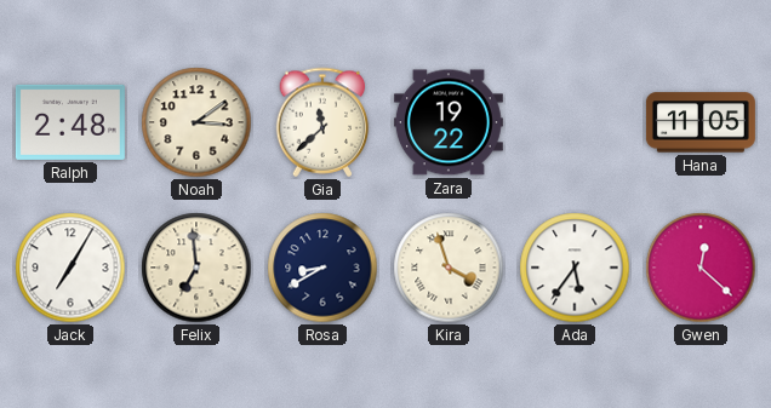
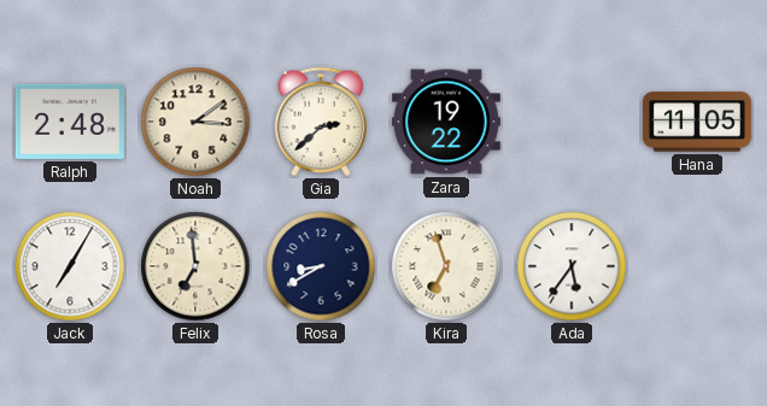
Gia: 11:38 -> 2:38 (321, 122)
Kira: 3:57 -> 6:57 (446, 266)
Gwen: 12:22 -> none (701, 268)
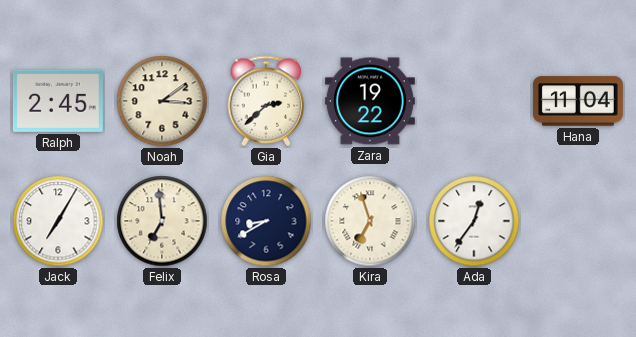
Ralph: 2:48 -> 2:45 (58, 101)
Hana: 11:05 -> 11:04 (578, 101)
Ada: 5:36 -> 12:36 (474, 221)
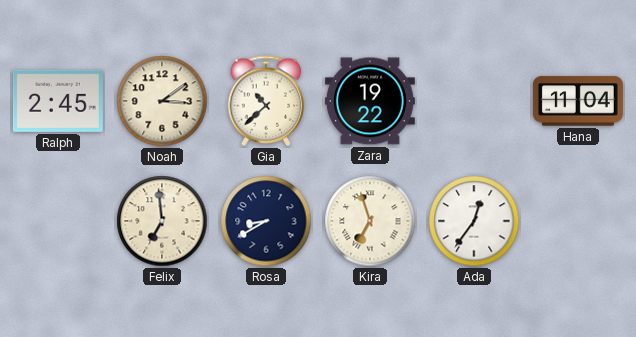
Gia: 2:38 -> 10:38 (266, 101)
Jack: 7:05 -> none (58, 221)
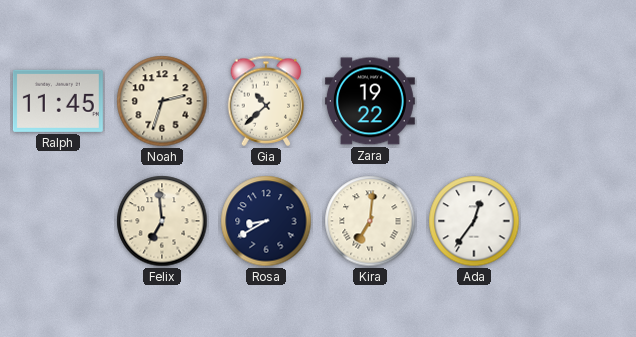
Ralph: 2:45 -> 11:45 (58, 101)
Noah: 3:09 -> 2:33 (162, 101)
Hana: 11:04 -> none (578, 101)
Kira: 6:57 -> 7:01 (370, 221)
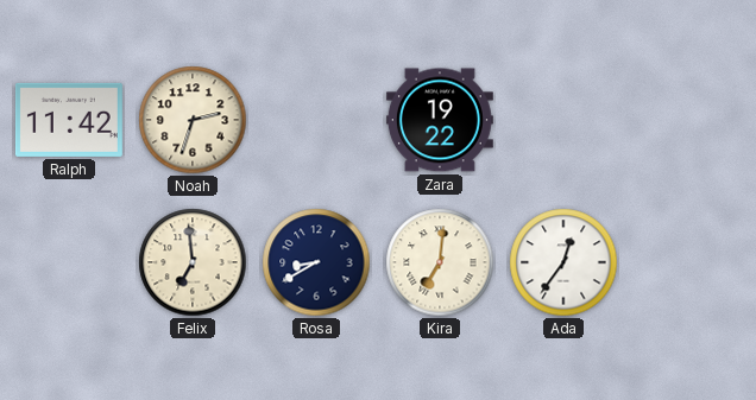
Ralph: 11:45 -> 11:42 (69, 120)
Gia: 10:38 -> none (266, 101)
